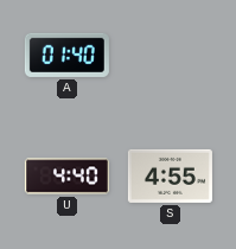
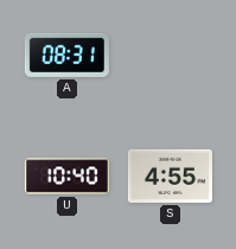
A: 01:40 -> 08:31 (66, 55)
U: 4:40 -> 10:40 (66, 177)
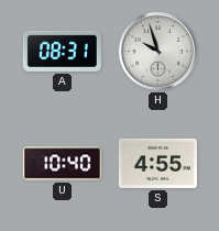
H: none -> 9:57 (157, 51)
